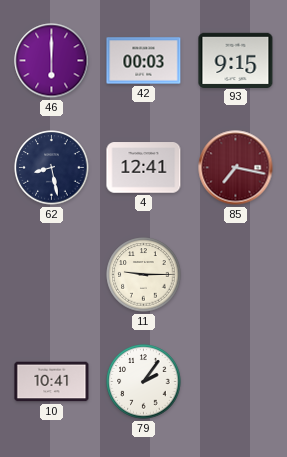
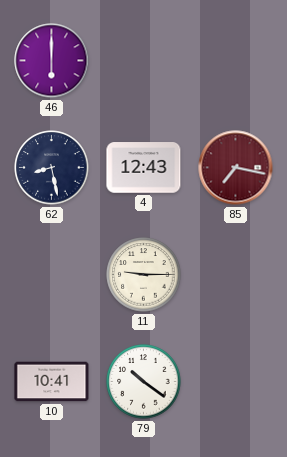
42: 00:03 -> none (144, 61)
93: 9:15 -> none (236, 60)
4: 12:41 -> 12:43 (144, 168)
79: 2:06 -> 10:21 (144, 382)
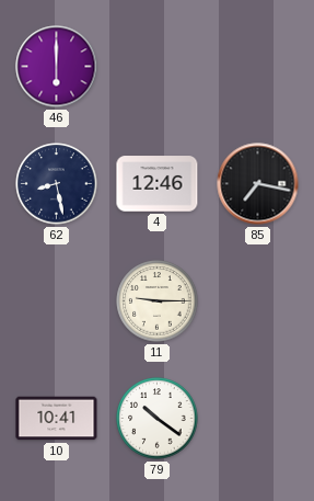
4: 12:43 -> 12:46 (158, 184)
85 dial: burgundy -> black (258, 184)
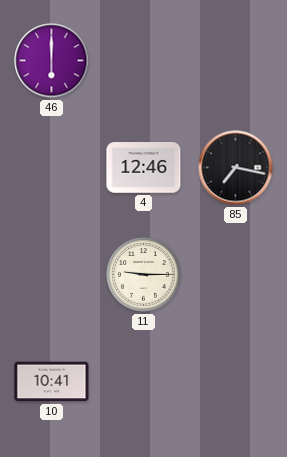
62: 8:28 -> none (57, 184)
79: 10:21 -> none (158, 419)
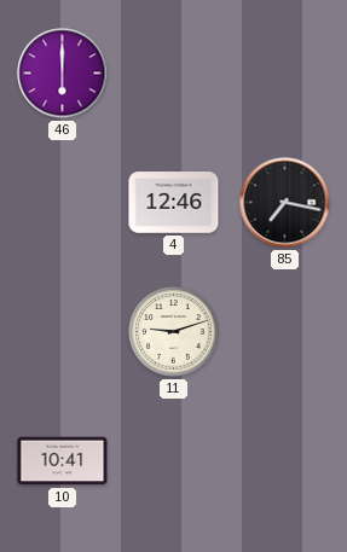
11: 9:15 -> 9:12 (174, 332)
